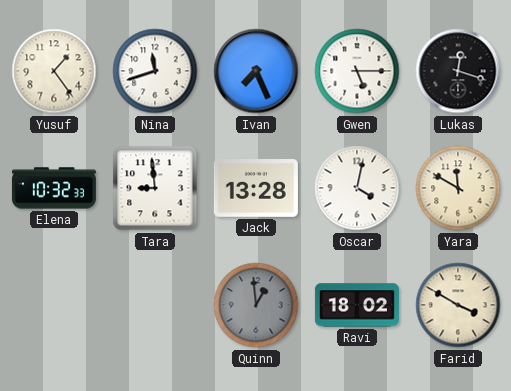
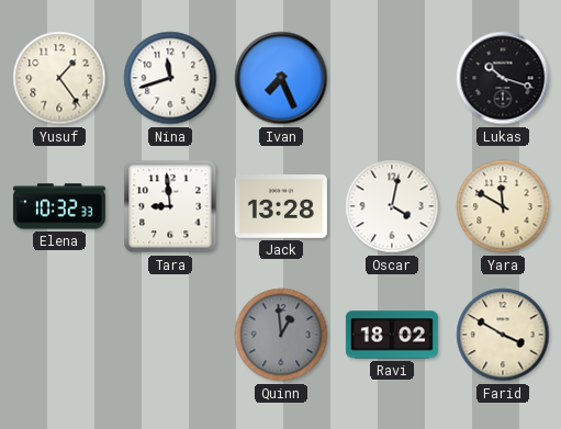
Gwen: 5:15 -> none (357, 71)
Lukas: 12:18 -> 10:18 (503, 78)
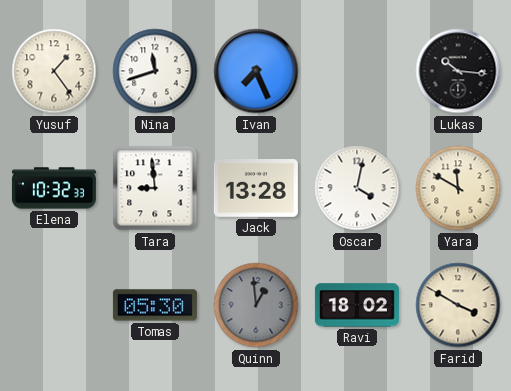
Lukas: 10:18 -> 10:16 (458, 71)
Tomas: none -> 05:30 (155, 305)
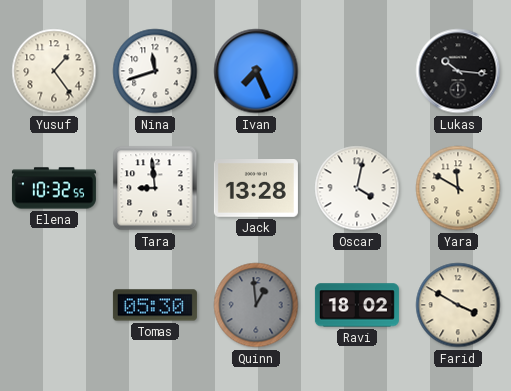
Elena: 10:32:33 -> 10:32:55 (54, 188)
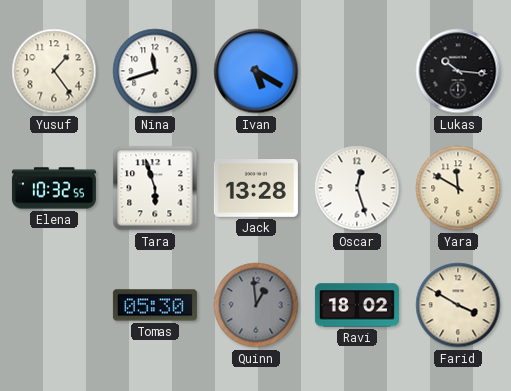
Ivan: 7:26 -> 5:20 (256, 71)
Tara: 8:59 -> 5:57 (155, 188)
Oscar: 4:02 -> 12:27 (357, 188)
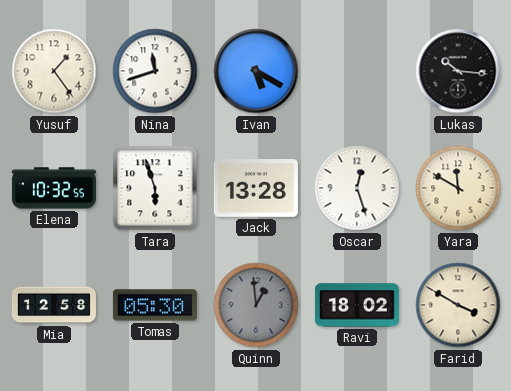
Mia: none -> 12:58 (54, 305)
